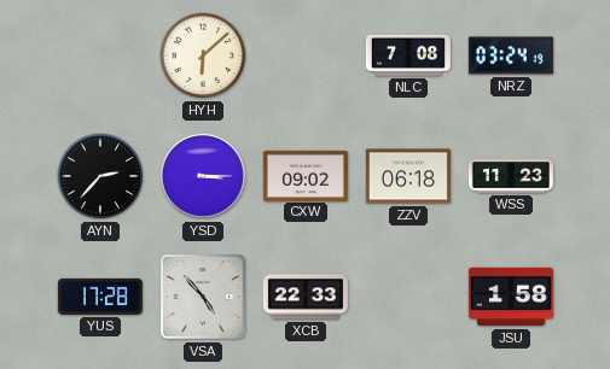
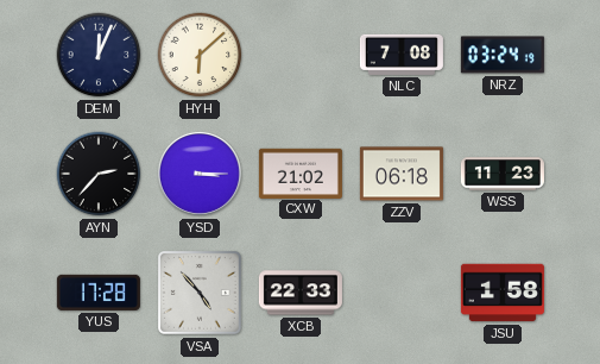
DEM: none -> 12:04 (99, 55)
CXW: 09:02 -> 21:02 (301, 172)
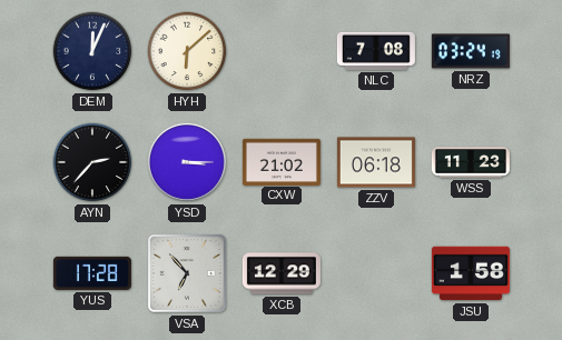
VSA: 4:53 -> 6:53 (187, 273)
XCB: 22:33 -> 12:29 (282, 273)
